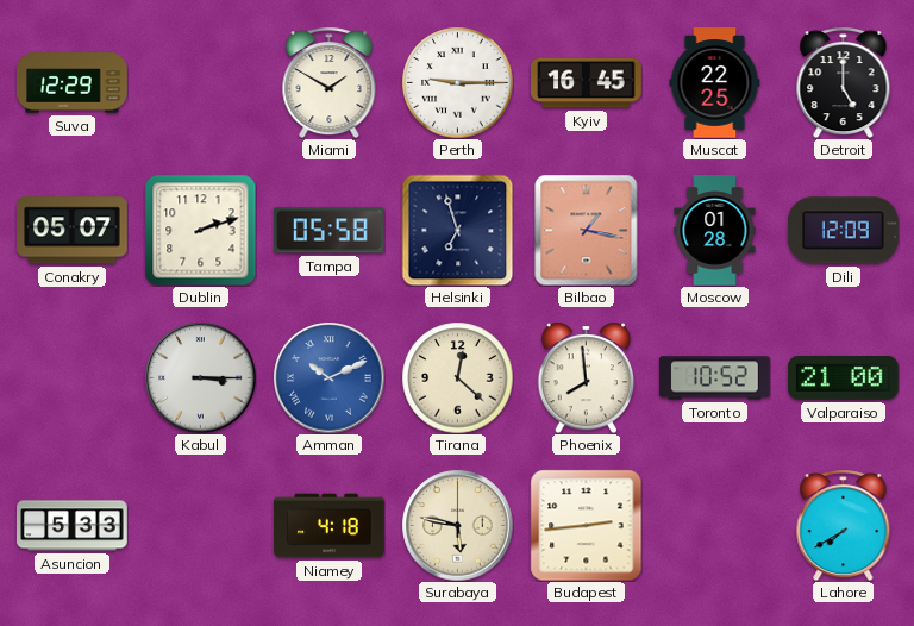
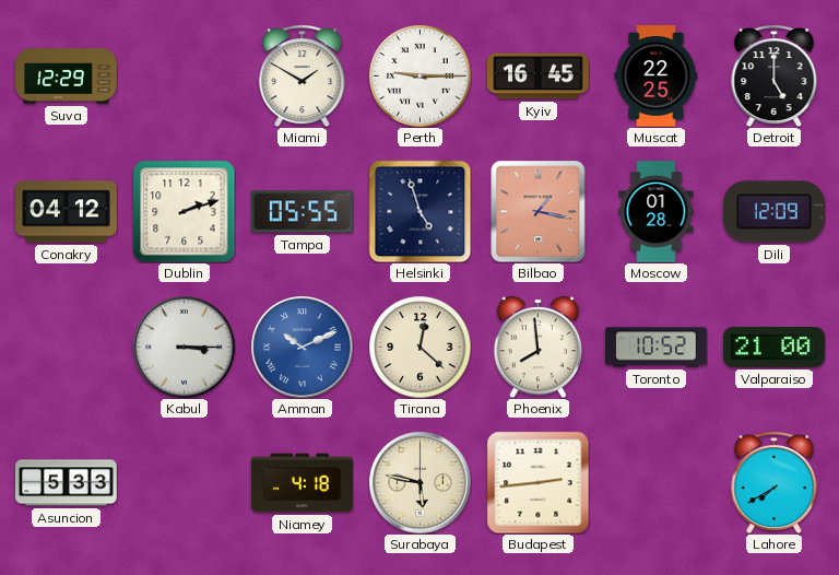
Conakry: 05:07 -> 04:12 (67, 212)
Tampa: 05:58 -> 05:55 (303, 212)
Helsinki: 6:57 -> 4:57 (419, 211)
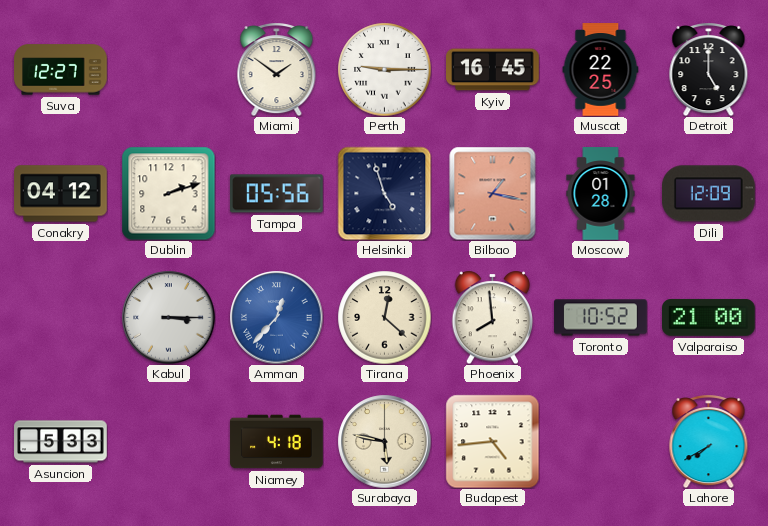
Suva: 12:29 -> 12:27 (61, 70)
Miami: 1:50 -> 1:51 (277, 69)
Tampa: 05:55 -> 05:56 (277, 194)
Amman: 10:11 -> 12:37 (276, 317)
Budapest: 2:44 -> 4:44 (492, 441)
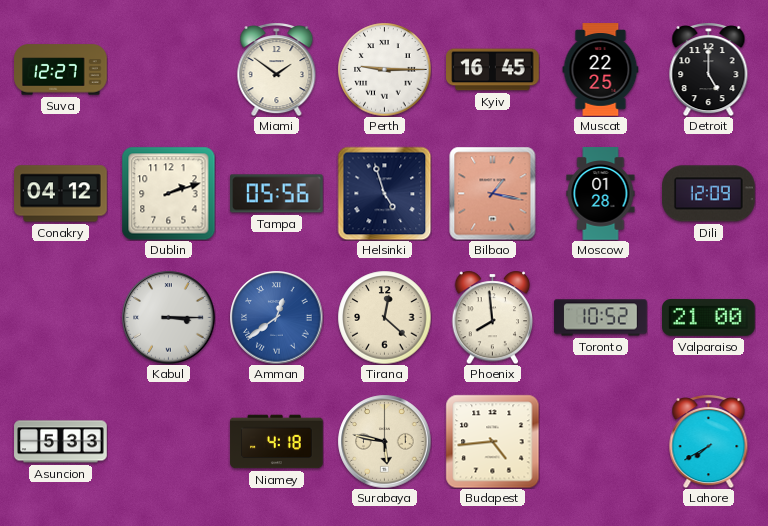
Amman: 12:37 -> 12:39 (276, 317)
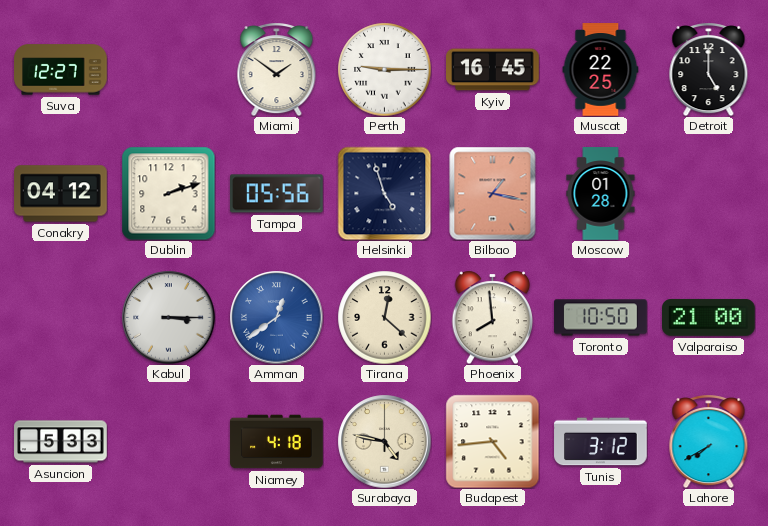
Dili: 12:09 -> none (709, 194)
Toronto: 10:52 -> 10:50 (601, 318)
Surabaya: 5:47 -> 4:47 (384, 441)
Tunis: none -> 3:12 (601, 442)
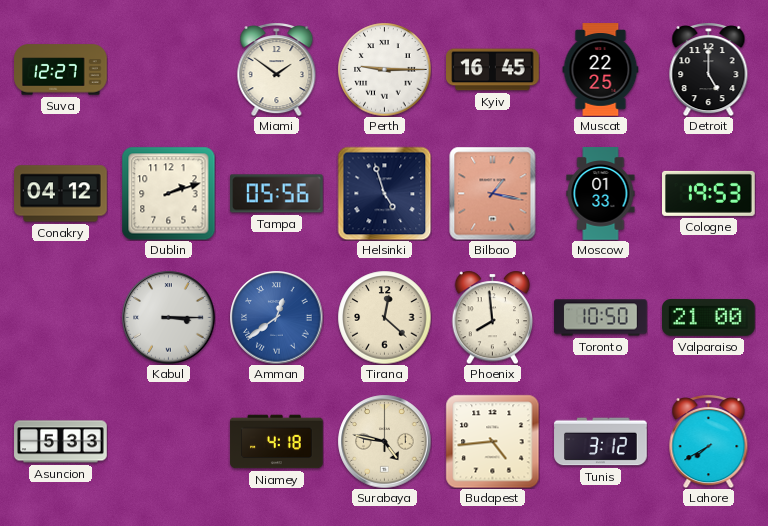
Moscow: 01:28 -> 01:33 (601, 194)
Cologne: none -> 19:53 (709, 193)
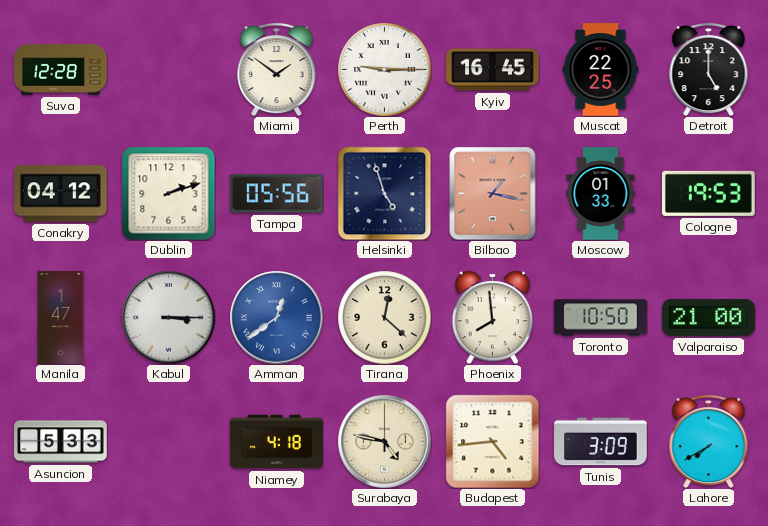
Suva: 12:27 -> 12:28 (61, 70)
Manila: none -> 1:47 (61, 318)
Tunis: 3:12 -> 3:09 (601, 442)
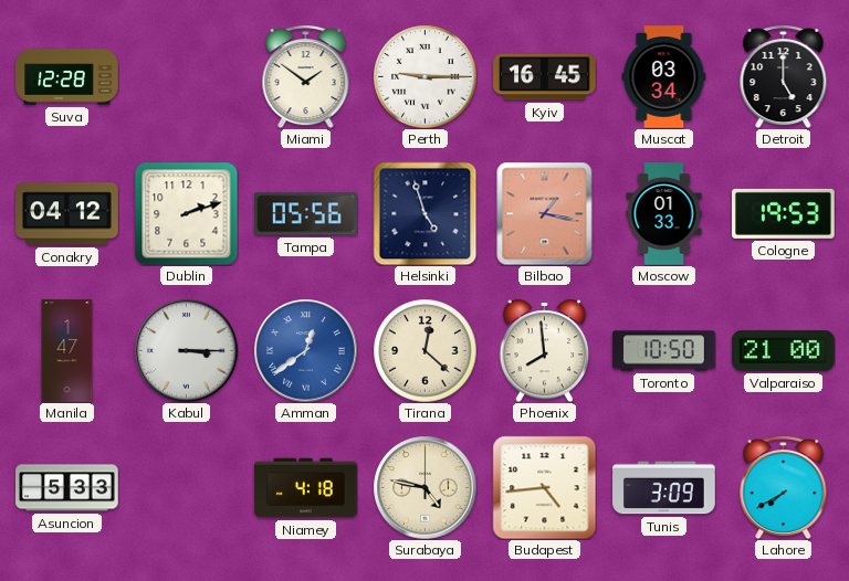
Muscat: 22:25 -> 03:34 (664, 77)
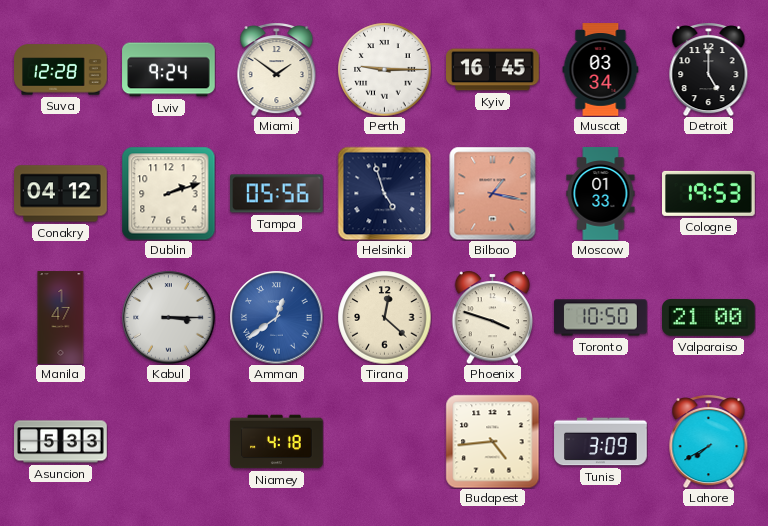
Lviv: none -> 9:24 (169, 70)
Phoenix: 7:59 -> 3:48 (493, 317)
Surabaya: 4:47 -> none (424, 487)
